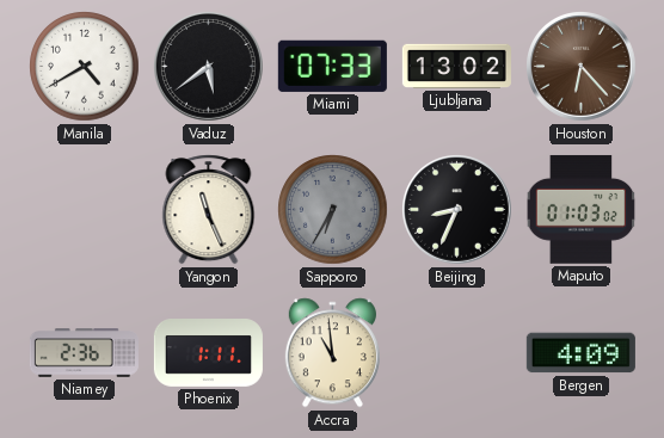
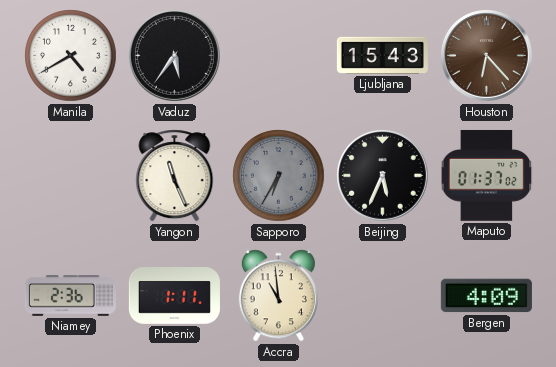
Vaduz: 5:39 -> 5:36 (175, 56)
Miami: 07:33 -> none (332, 66)
Ljubljana: 13:02 -> 15:43 (382, 55)
Beijing: 8:34 -> 5:34 (383, 176)
Maputo: 01:03 -> 01:37 (487, 175)
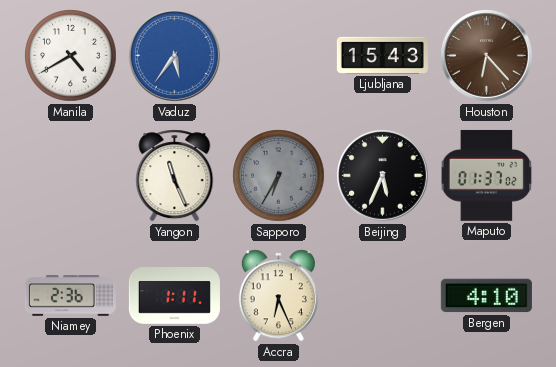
Vaduz dial: black -> blue (175, 56)
Accra: 10:59 -> 6:26 (278, 296)
Bergen: 4:09 -> 4:10 (486, 296)
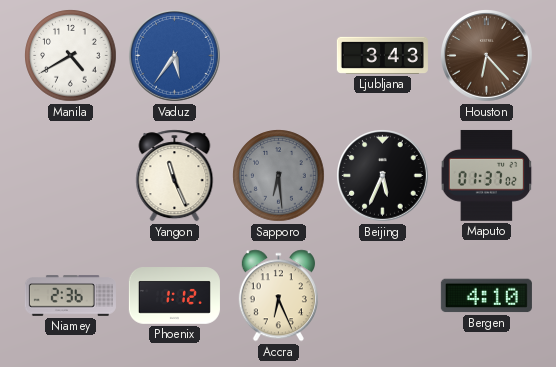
Ljubljana: 15:43 -> 3:43 (382, 55)
Sapporo: 6:35 -> 6:29 (279, 176)
Phoenix: 1:11 -> 1:12 (174, 296)
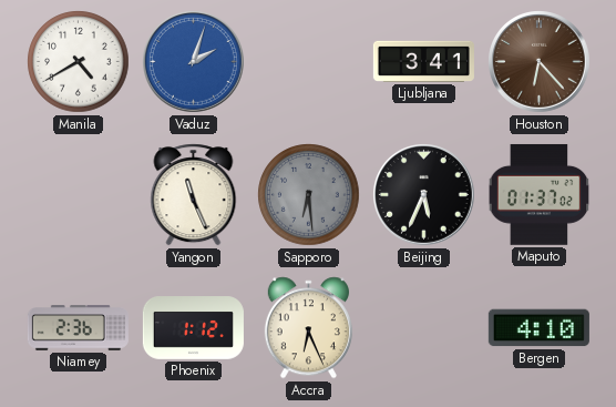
Vaduz: 5:36 -> 2:03 (194, 62)
Ljubljana: 3:43 -> 3:41 (423, 61)
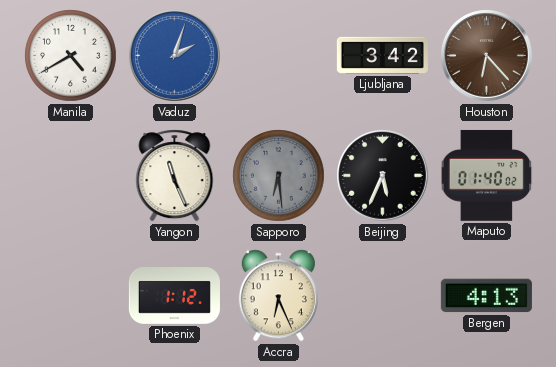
Ljubljana: 3:41 -> 3:42 (382, 55)
Maputo: 01:37 -> 01:40 (487, 175)
Niamey: 2:36 -> none (78, 328)
Bergen: 4:10 -> 4:13 (486, 296)
